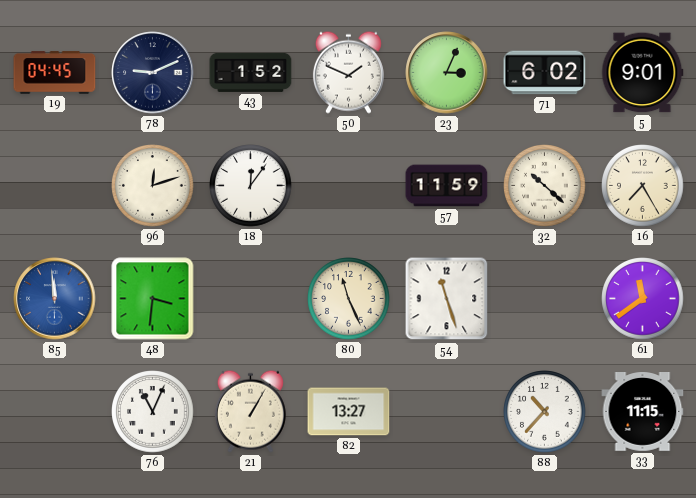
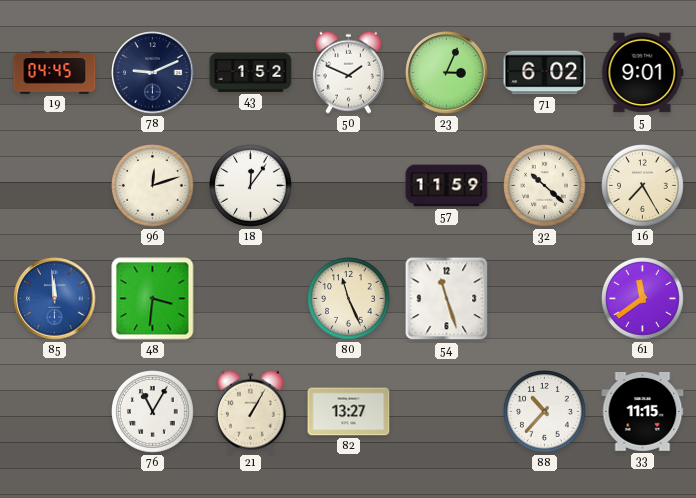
76: 11:04 -> 11:05 (153, 412)
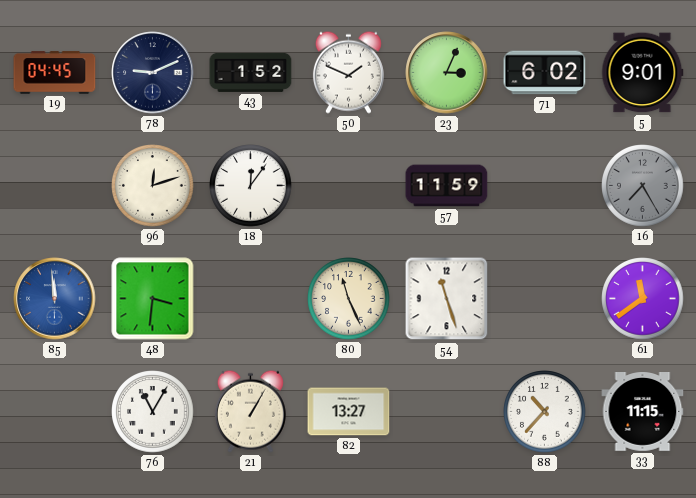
32: 10:22 -> none (545, 186)
16 dial: cream -> grey (643, 186)
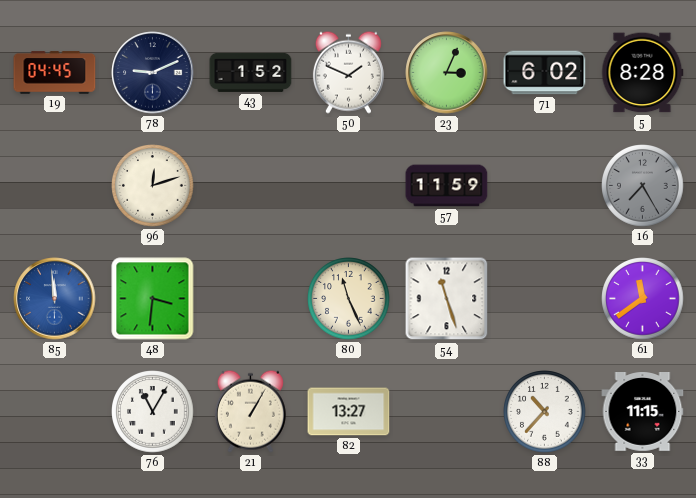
5: 9:01 -> 8:28 (643, 73)
18: 12:06 -> none (251, 186)
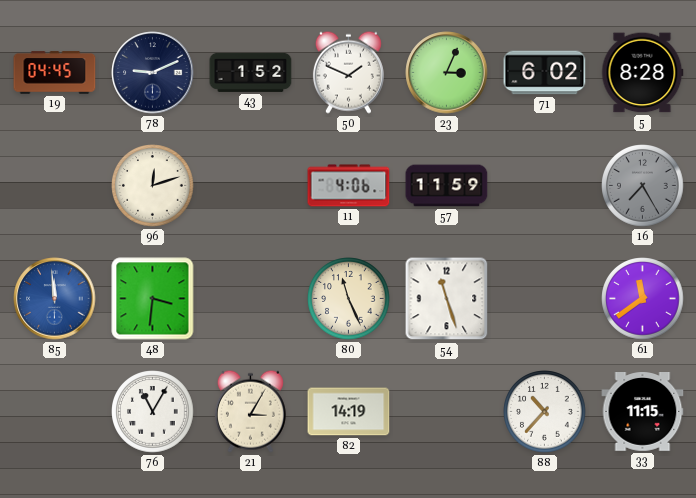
11: none -> 4:06 (349, 186)
21: 1:05 -> 3:05 (250, 411)
82: 13:27 -> 14:19 (349, 412)
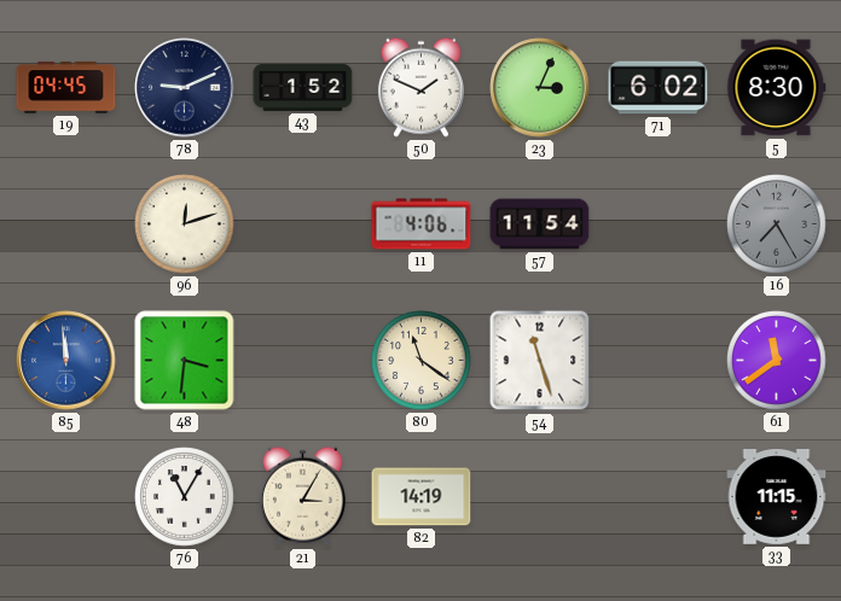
5: 8:28 -> 8:30 (777, 88)
57: 11:59 -> 11:54 (540, 224)
80: 11:26 -> 11:21 (422, 361)
88: 10:37 -> none (545, 412)
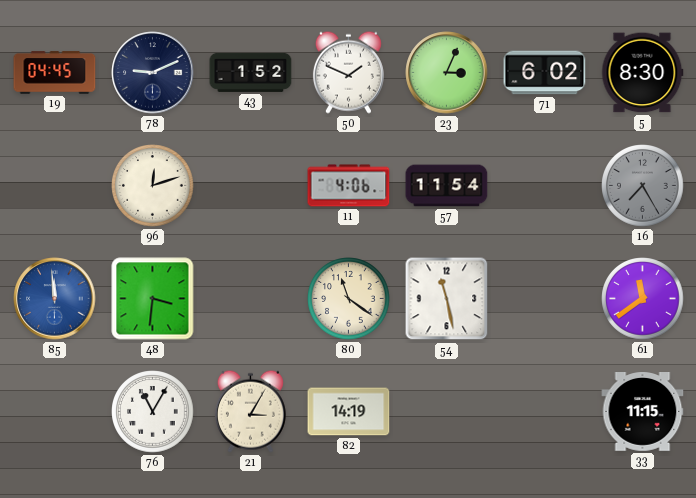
54: 11:27 -> 11:28 (447, 299)
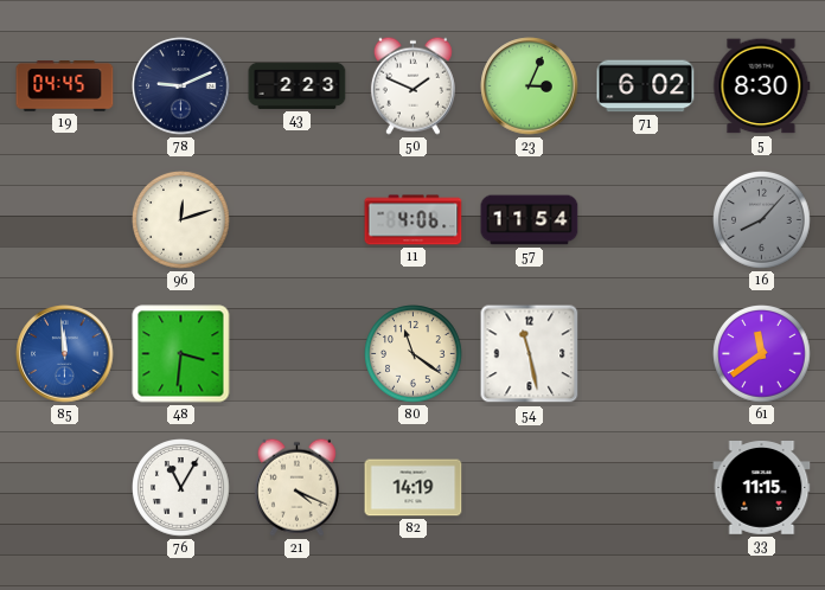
43: 1:52 -> 2:23 (298, 85)
16: 7:25 -> 8:07 (762, 220)
21: 3:05 -> 4:19 (296, 487)
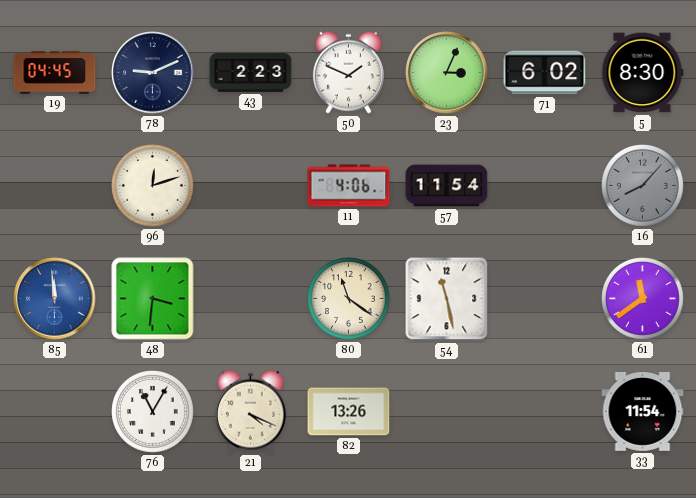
82: 14:19 -> 13:26 (349, 412)
33: 11:15 -> 11:54 (643, 412)
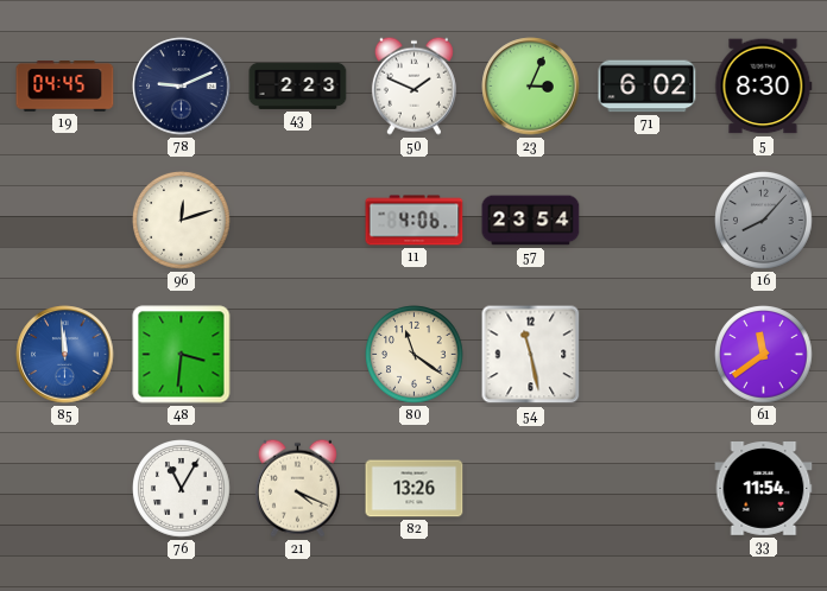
57: 11:54 -> 23:54 (531, 221)
